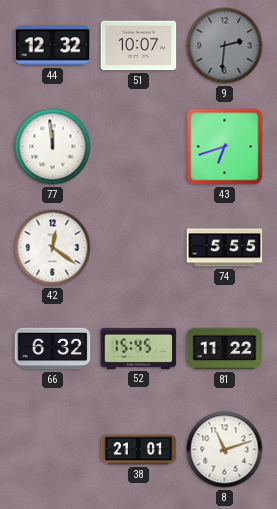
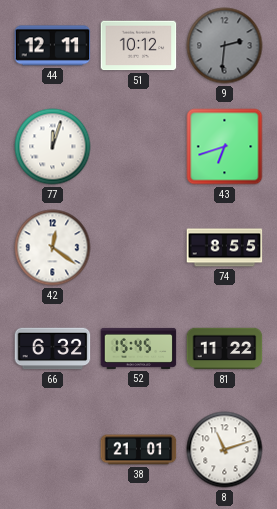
44: 12:32 -> 12:11 (53, 46)
51: 10:07 -> 10:12 (139, 46)
77: 11:59 -> 12:03 (53, 147)
74: 5:55 -> 8:55 (225, 248)
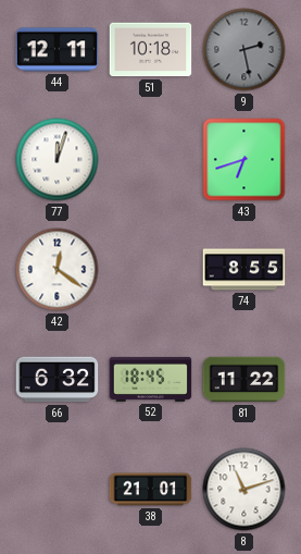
51: 10:12 -> 10:18 (151, 50)
9: 2:31 -> 2:28 (244, 50)
52: 15:45 -> 18:45 (151, 379)
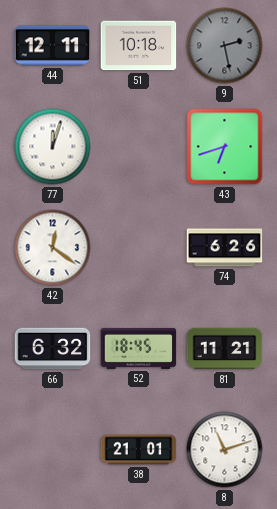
74: 8:55 -> 6:26 (225, 248)
81: 11:22 -> 11:21 (225, 349)
